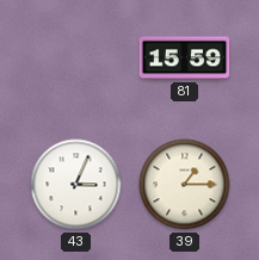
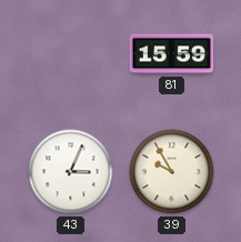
39: 1:15 -> 9:55 (172, 172)
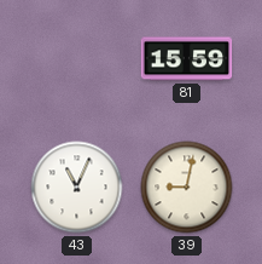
43: 3:04 -> 11:04 (77, 188)
39: 9:55 -> 9:02 (187, 188)
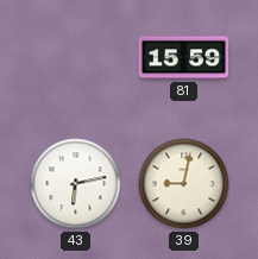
43: 11:04 -> 6:13 (76, 184)
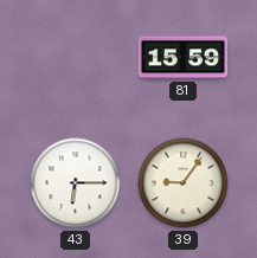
43: 6:13 -> 6:15 (76, 183)
39: 9:02 -> 9:06 (184, 183)
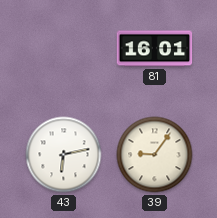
81: 15:59 -> 16:01 (155, 49)
43: 6:15 -> 6:13 (64, 155)
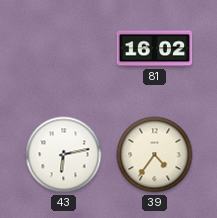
81: 16:01 -> 16:02 (155, 49)
39: 9:06 -> 4:36 (155, 155)
